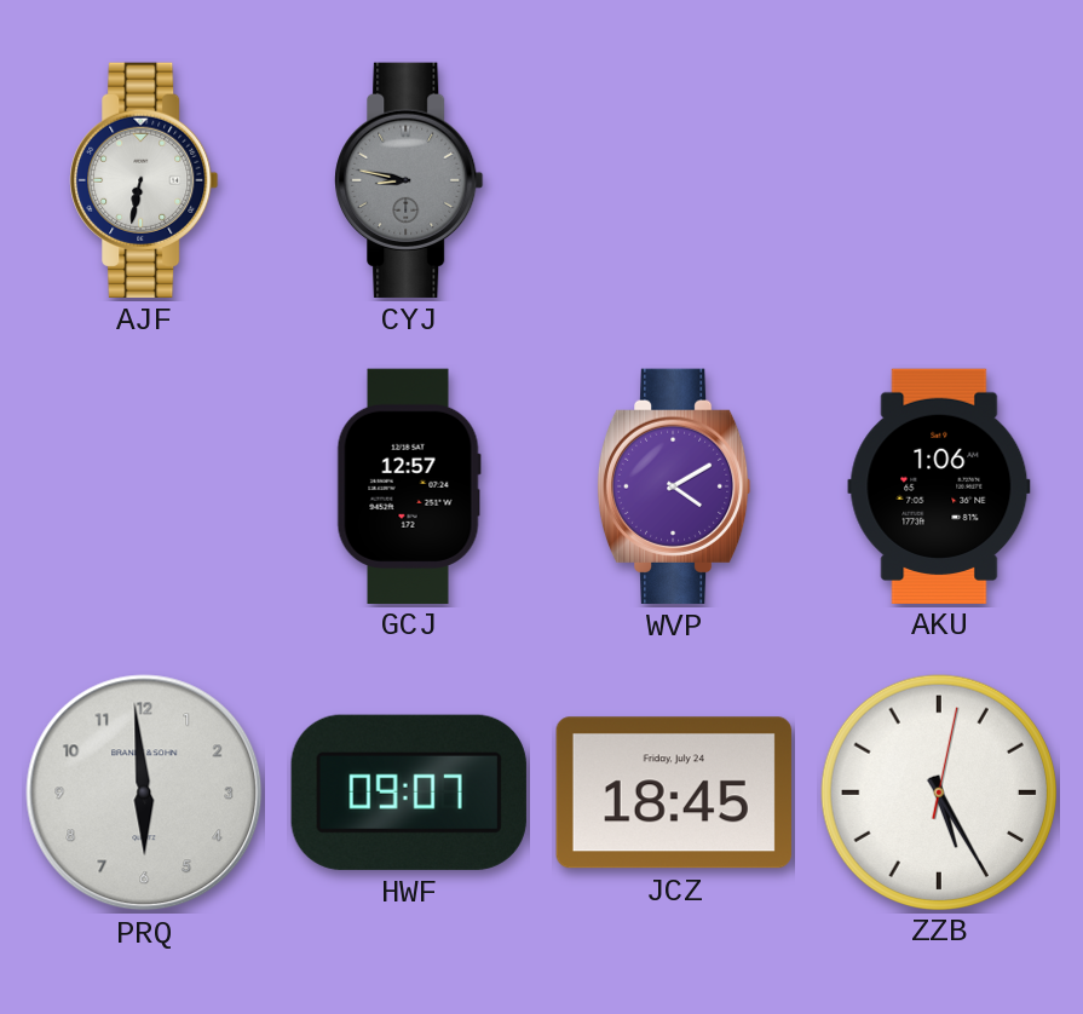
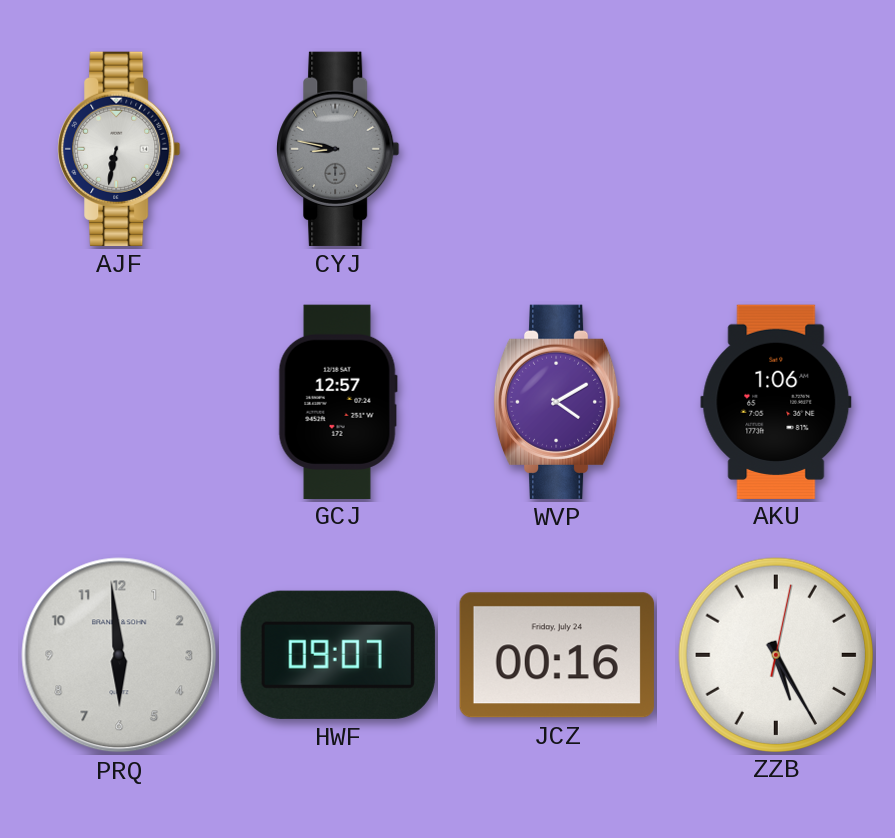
JCZ: 18:45 -> 00:16 (557, 655)
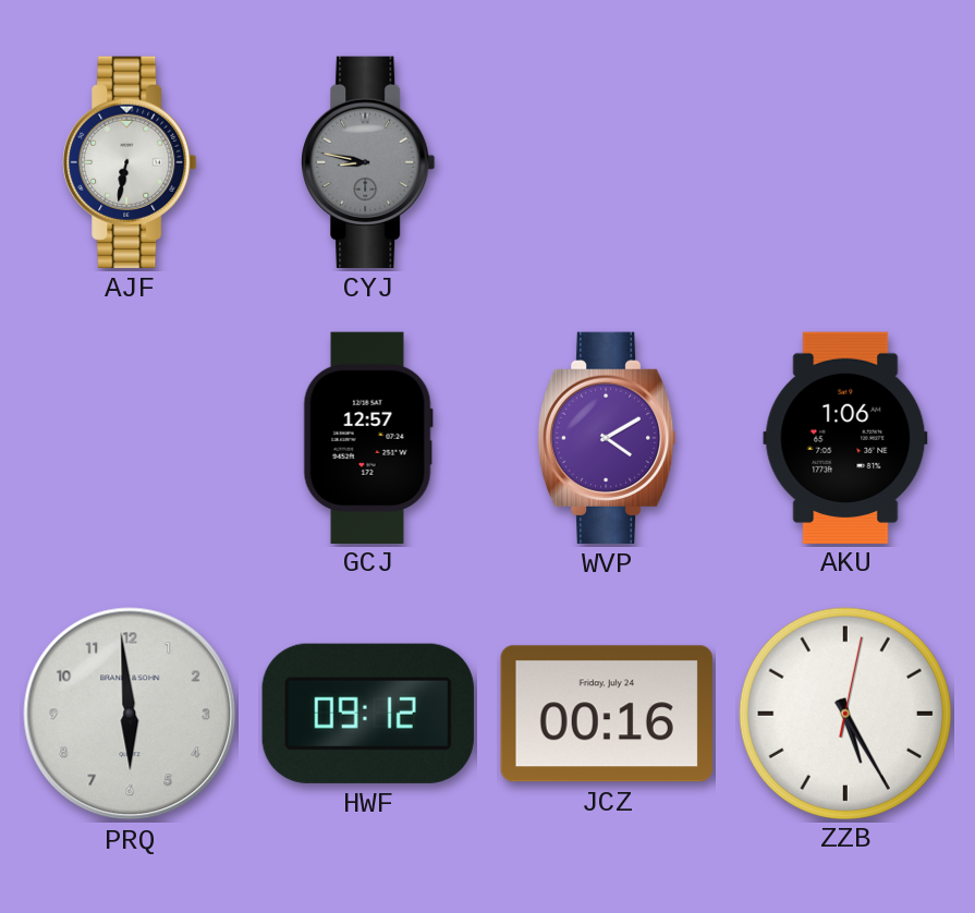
HWF: 09:07 -> 09:12 (368, 714)
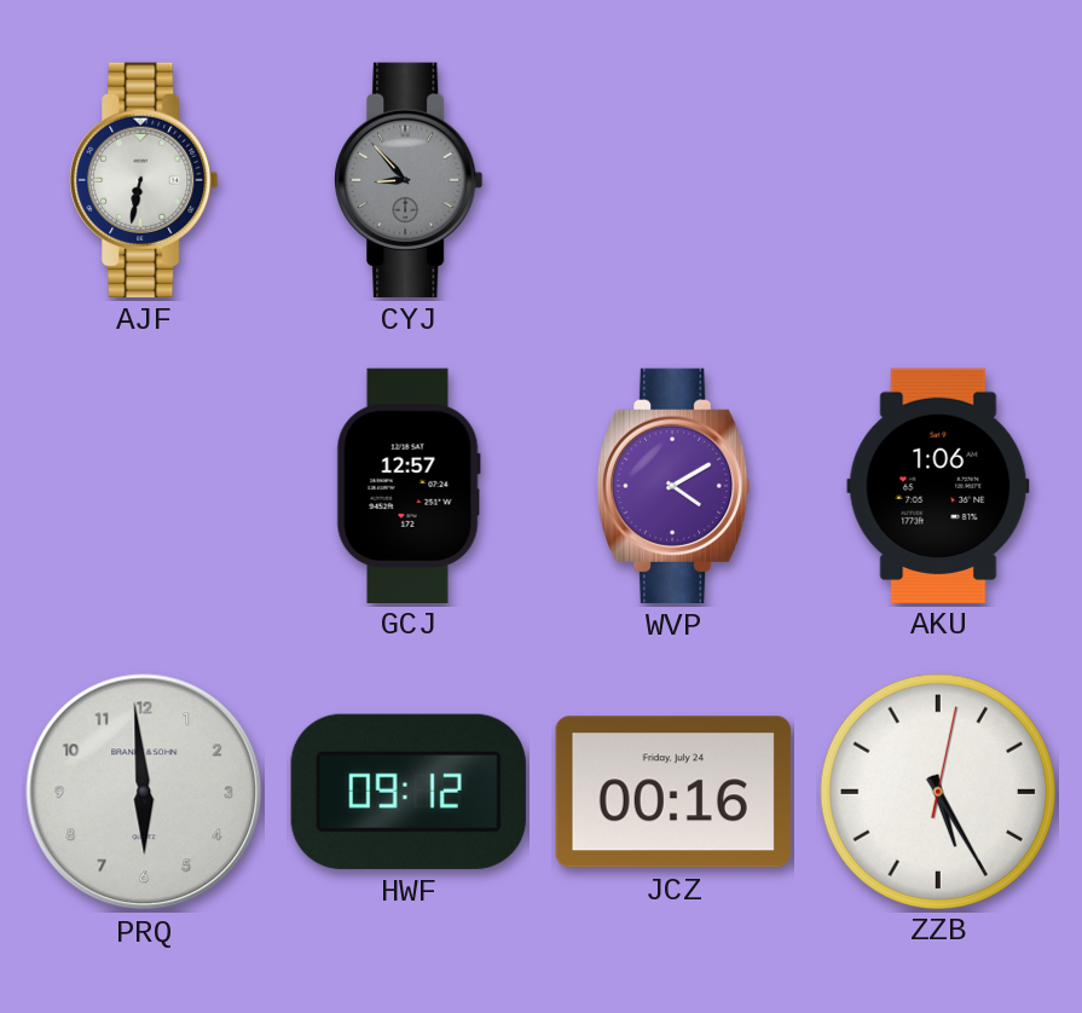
CYJ: 8:47 -> 8:53 (409, 180)
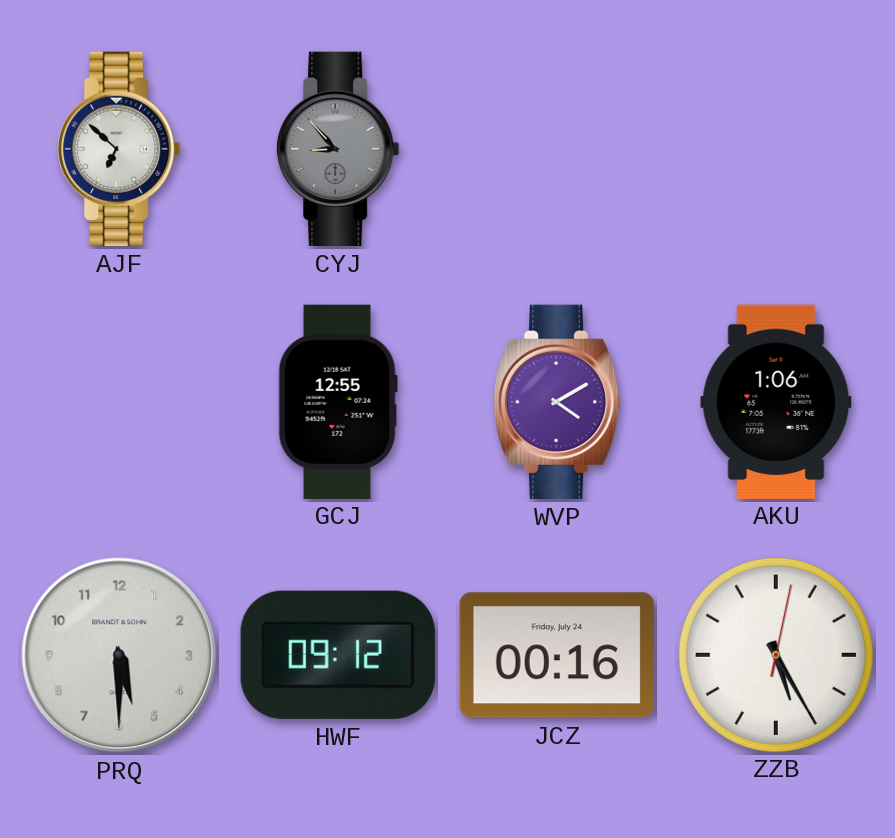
AJF: 6:32 -> 6:52 (119, 149)
GCJ: 12:57 -> 12:55 (338, 401)
PRQ: 5:59 -> 5:30 (119, 655)
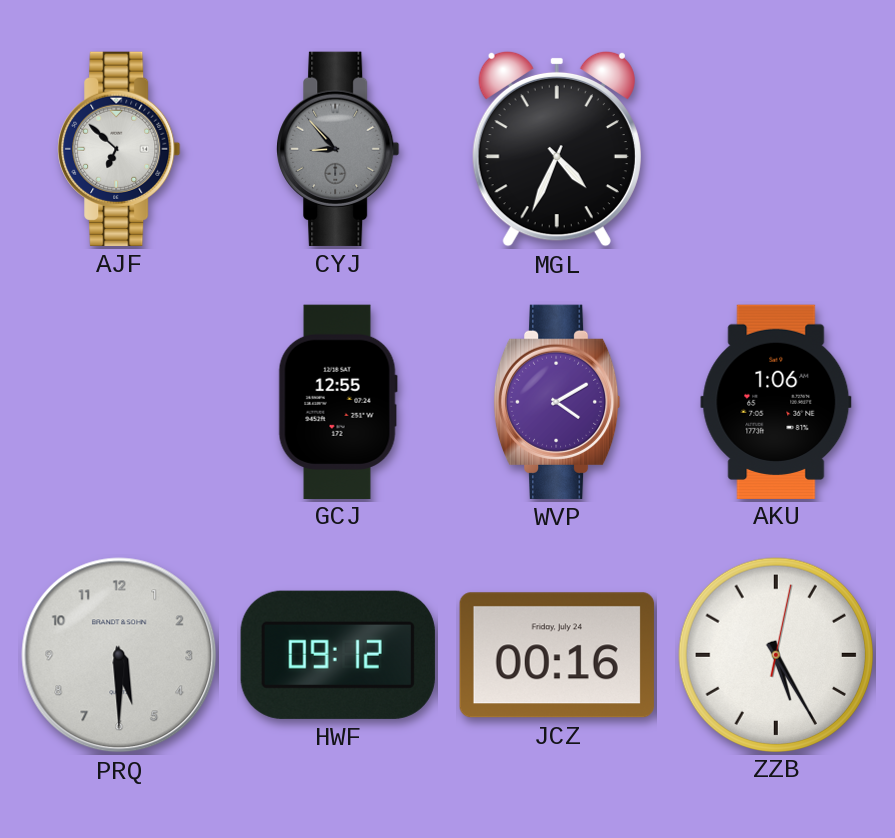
MGL: none -> 4:34 (557, 149)
